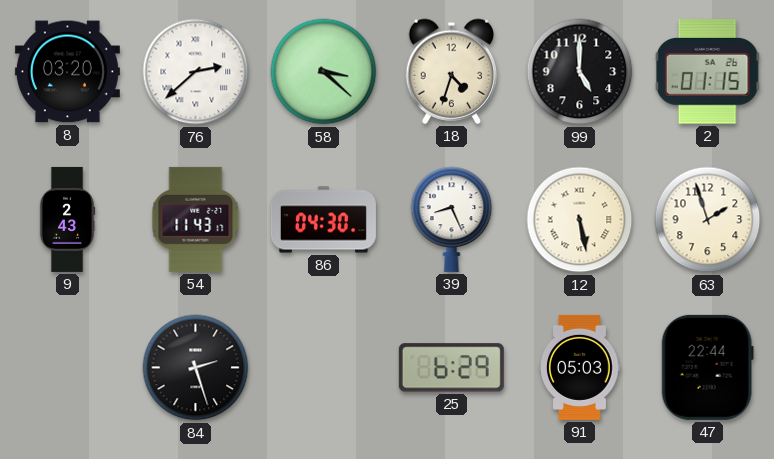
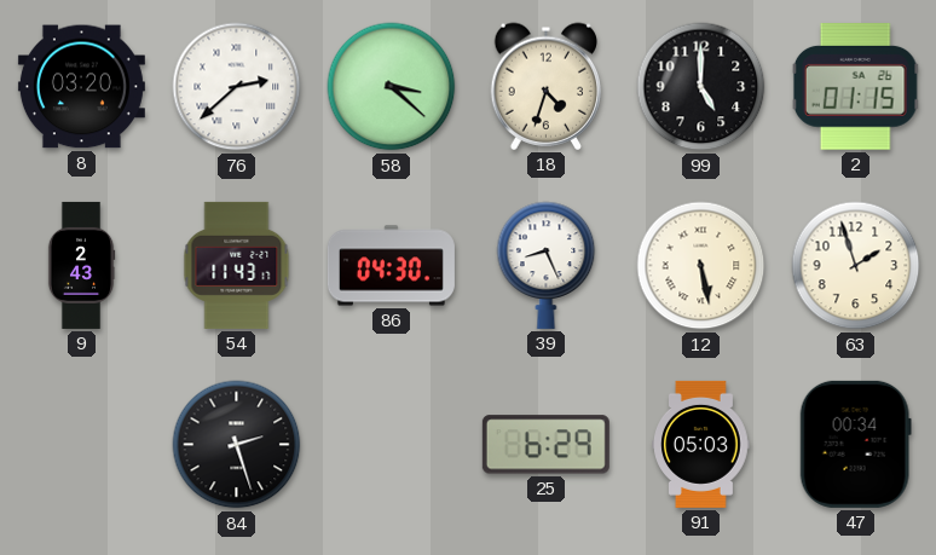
47: 22:44 -> 00:34 (855, 444)
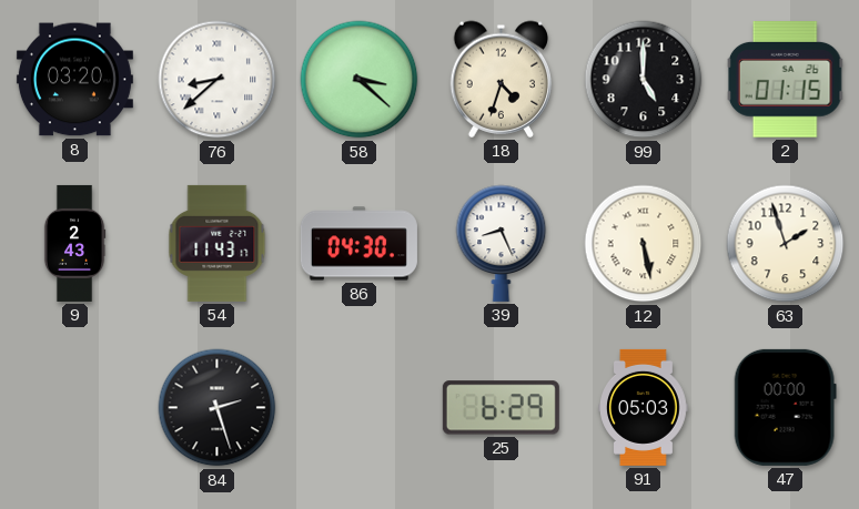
76: 2:38 -> 8:38 (218, 80)
47: 00:34 -> 00:00 (785, 407)
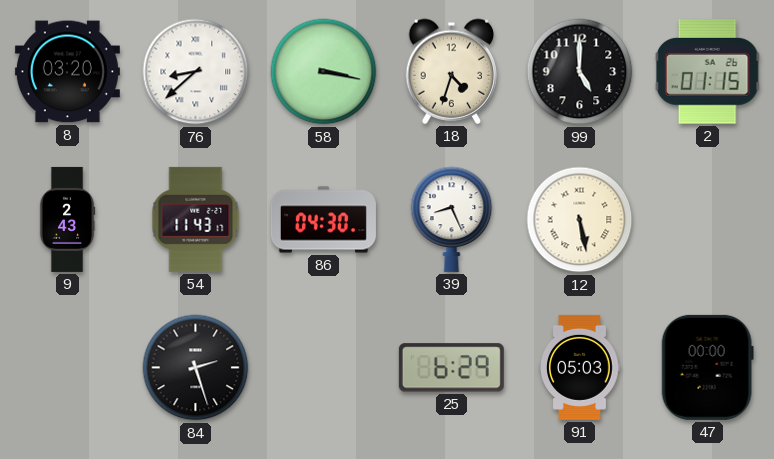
58: 3:22 -> 3:17 (324, 72)
63: 1:57 -> none (786, 244)
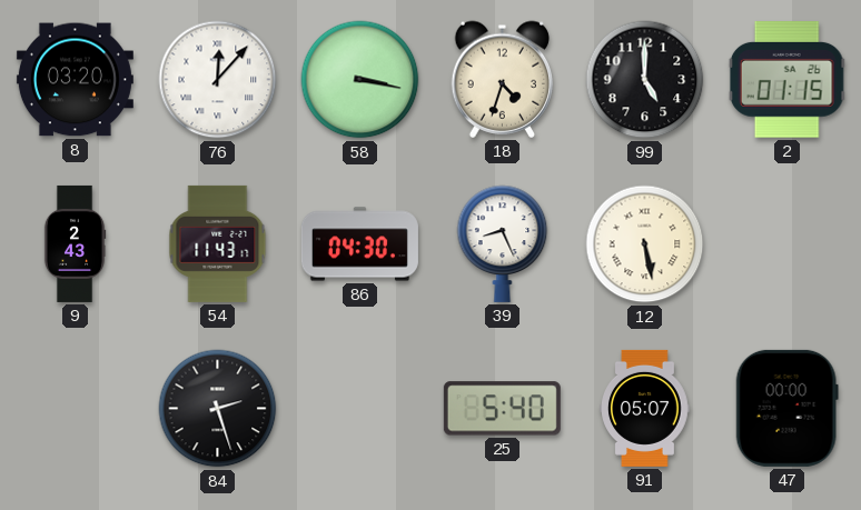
76: 8:38 -> 12:07 (218, 80)
25: 6:29 -> 5:40 (502, 409)
91: 05:03 -> 05:07 (645, 408)
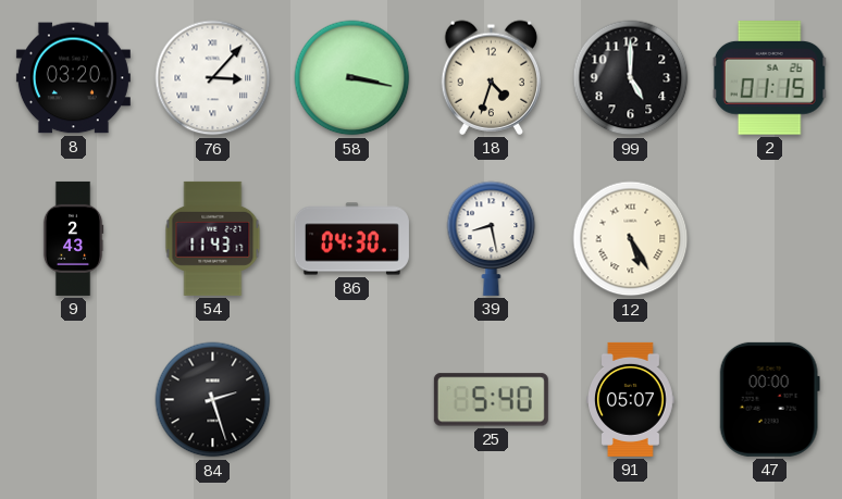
76: 12:07 -> 3:07 (213, 78)
39: 8:26 -> 8:28 (492, 238)
12: 5:28 -> 5:25 (631, 239)
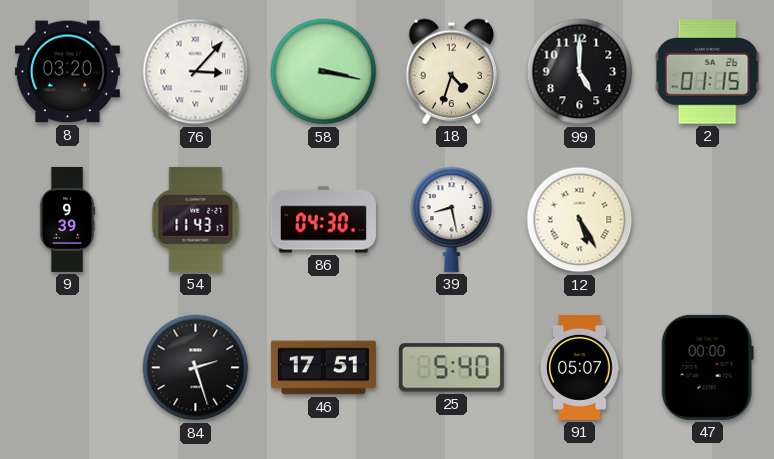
9: 2:43 -> 9:39 (67, 219)
46: none -> 17:51 (323, 368)
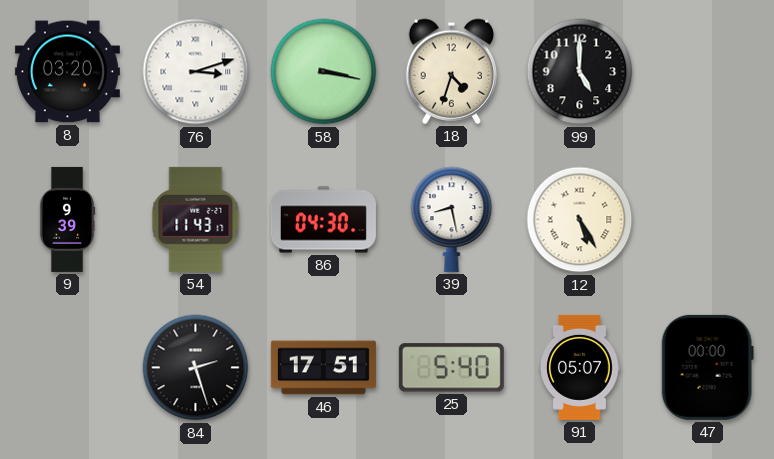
76: 3:07 -> 3:12 (196, 72)
2: 01:15 -> none (707, 72)
